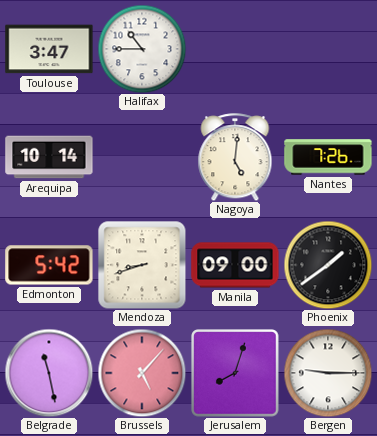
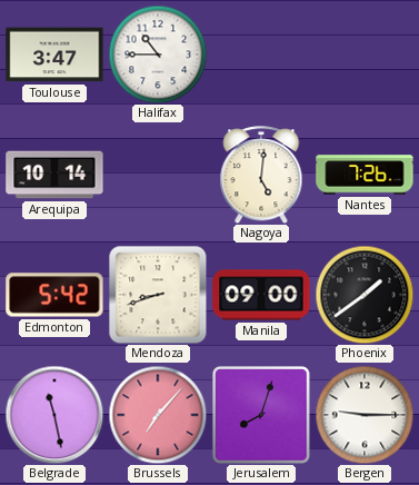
Brussels: 5:07 -> 7:07 (158, 415)
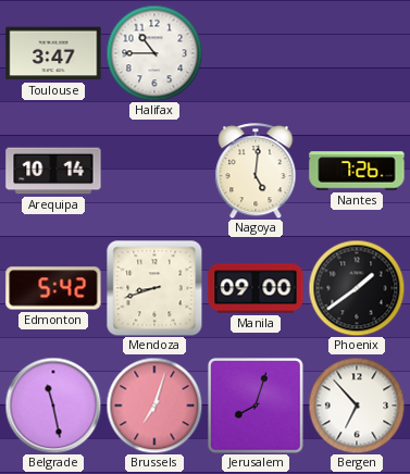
Brussels: 7:07 -> 7:03 (154, 406)
Bergen: 9:15 -> 6:53 (357, 406)
